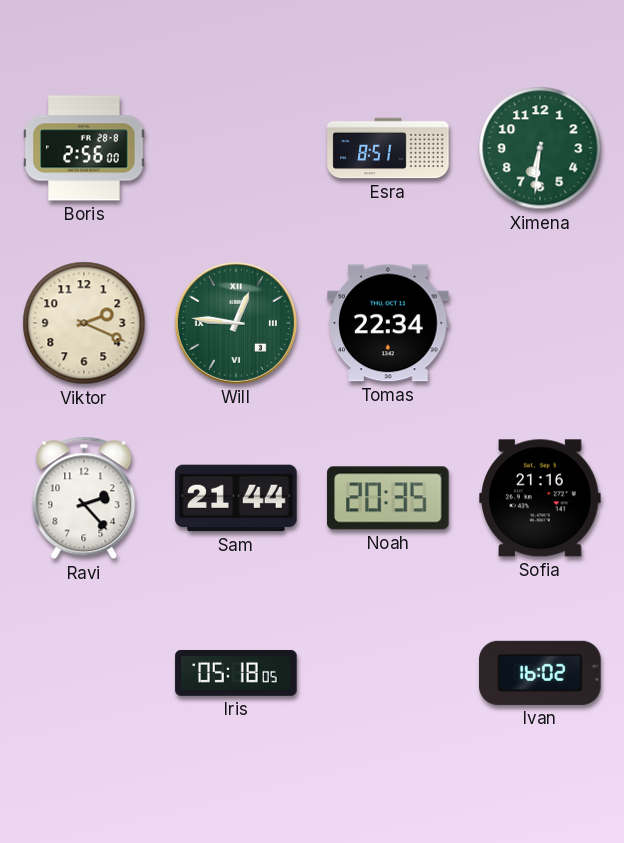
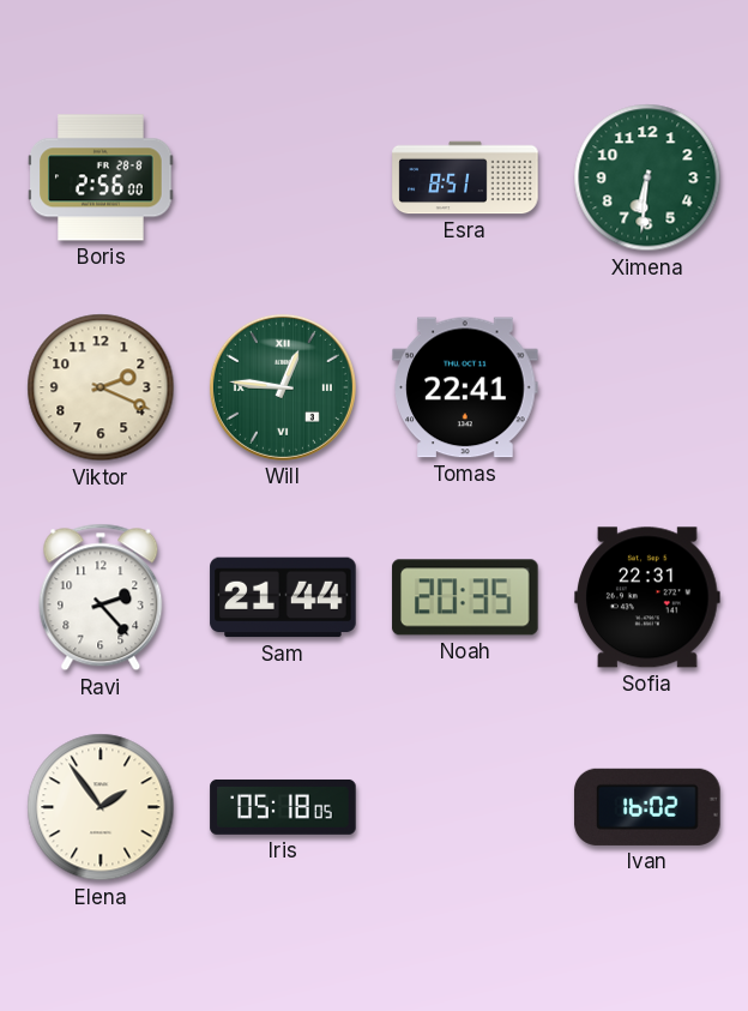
Tomas: 22:34 -> 22:41 (465, 387)
Sofia: 21:16 -> 22:31 (647, 597)
Elena: none -> 1:54 (101, 807)
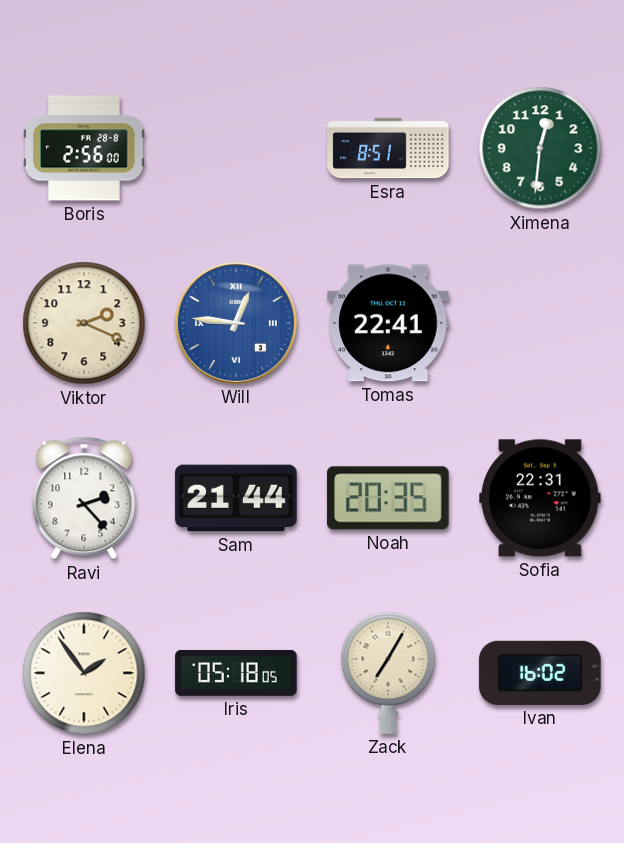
Ximena: 6:31 -> 12:31 (540, 148)
Will dial: green -> blue (236, 323)
Zack: none -> 7:05 (388, 673)
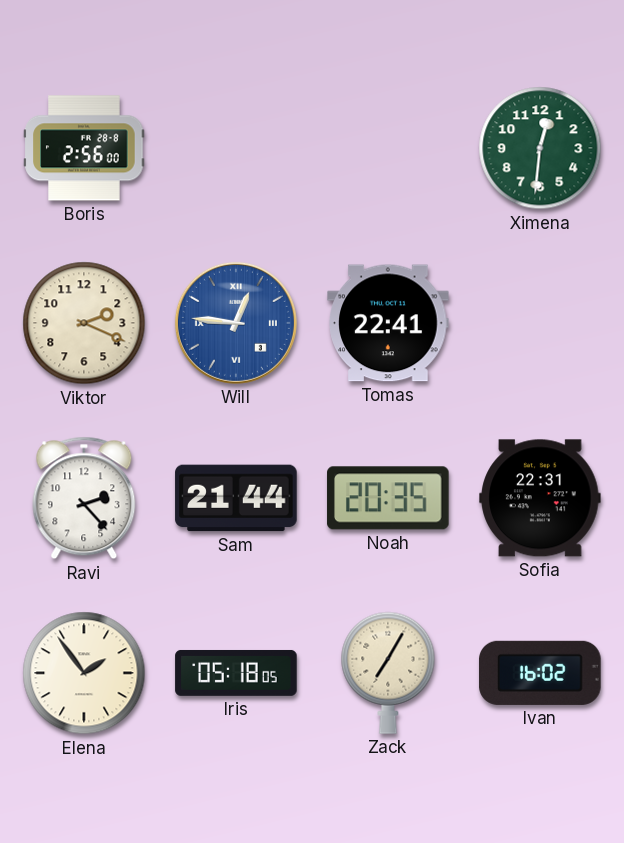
Esra: 8:51 -> none (388, 148)
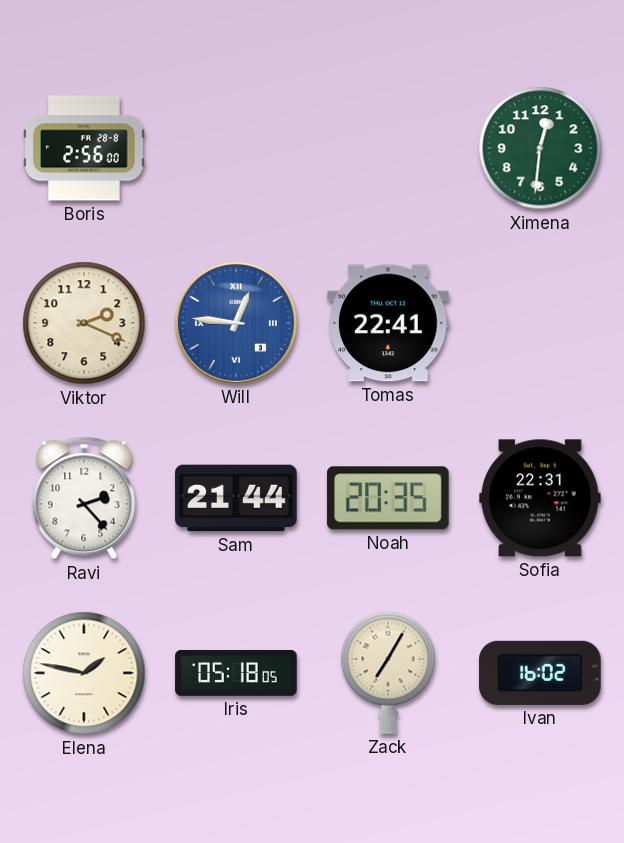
Elena: 1:54 -> 1:47 (84, 673)
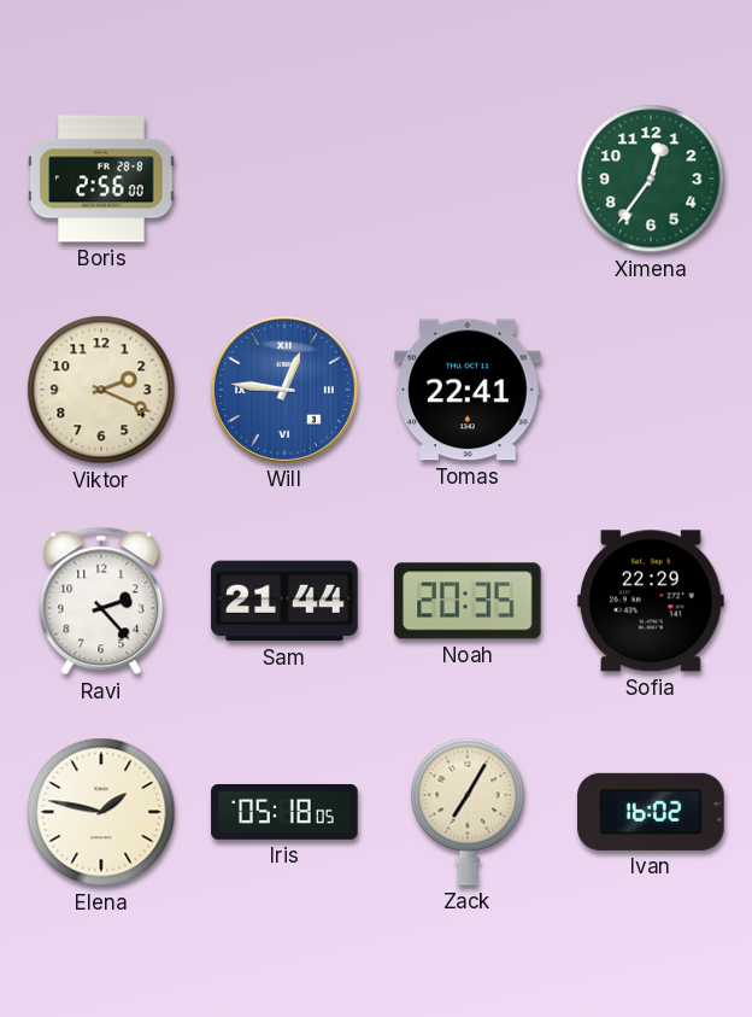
Ximena: 12:31 -> 12:36 (651, 179)
Sofia: 22:31 -> 22:29 (651, 601)
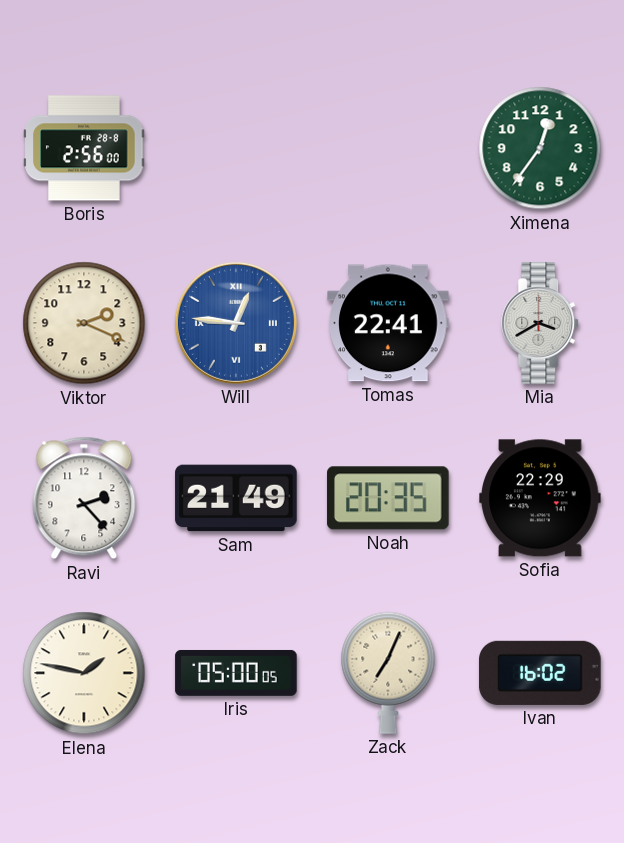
Mia: none -> 3:40 (541, 323)
Sam: 21:44 -> 21:49 (236, 498)
Iris: 05:18 -> 05:00 (236, 673)
Zack: 7:05 -> 7:04 (388, 673)
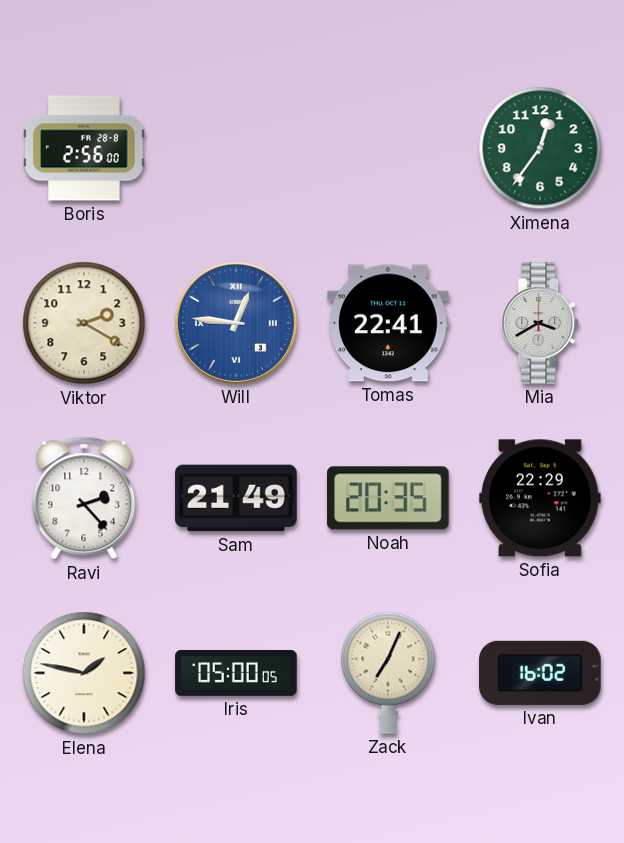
Viktor: 2:19 -> 2:20 (84, 323)
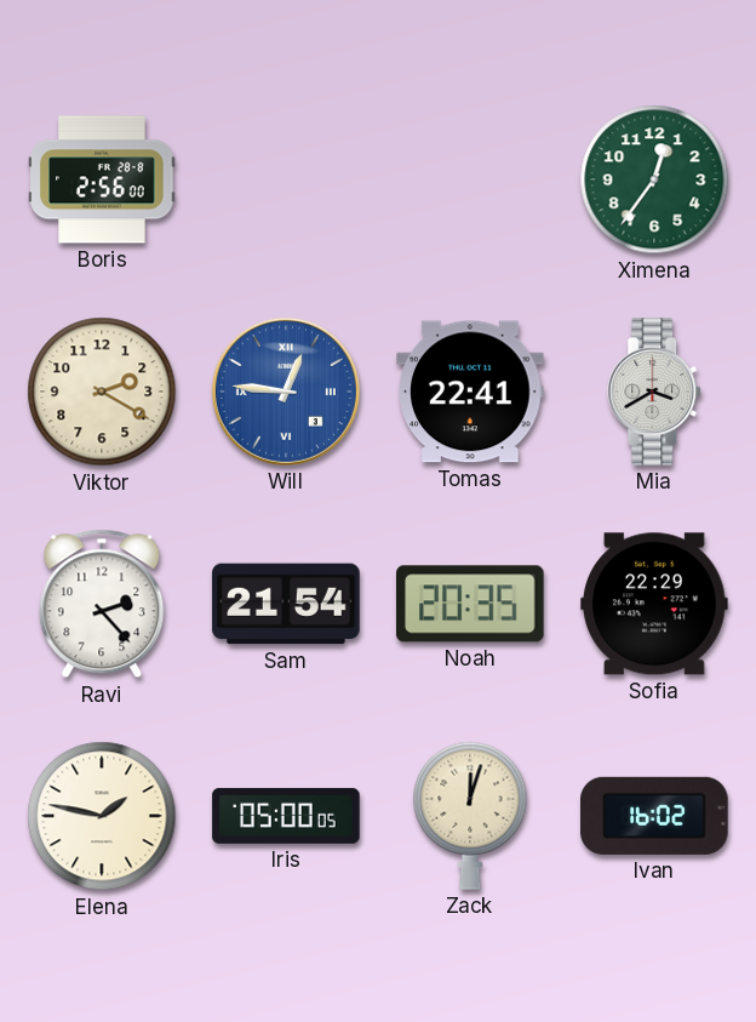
Sam: 21:49 -> 21:54 (286, 604)
Zack: 7:04 -> 12:03 (470, 816)
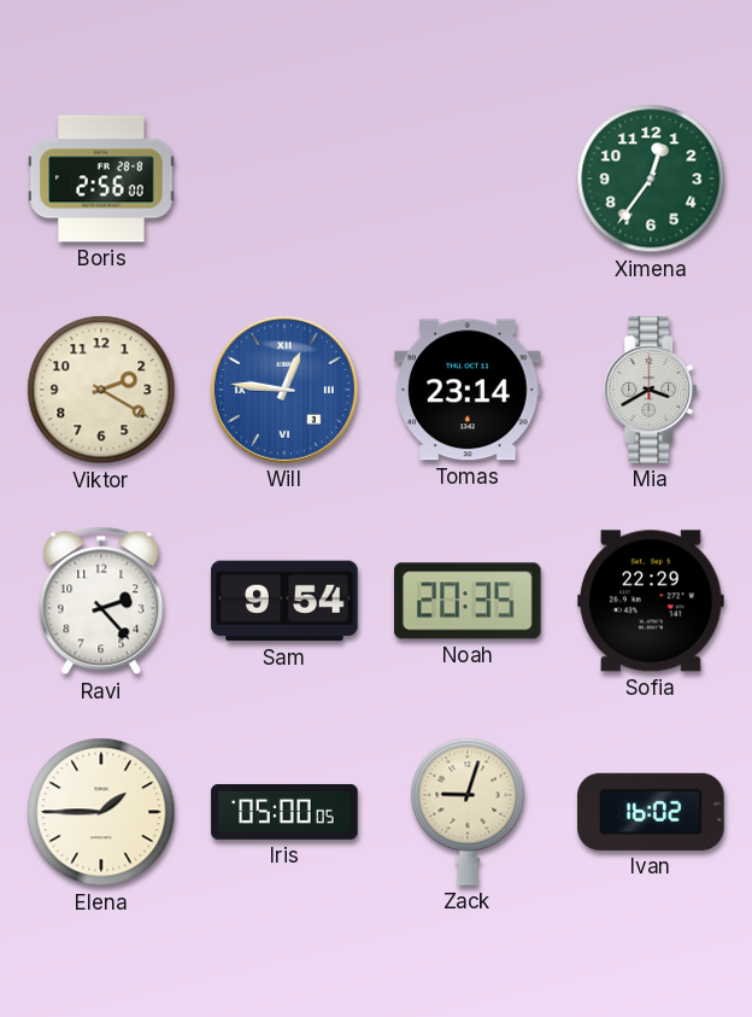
Tomas: 22:41 -> 23:14 (468, 390)
Sam: 21:54 -> 9:54 (284, 601)
Elena: 1:47 -> 1:45 (101, 812)
Zack: 12:03 -> 9:03 (468, 812)
